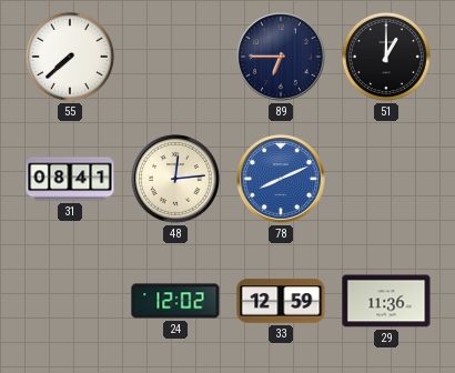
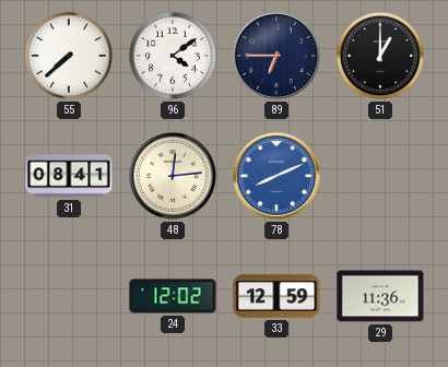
96: none -> 4:09 (173, 56)
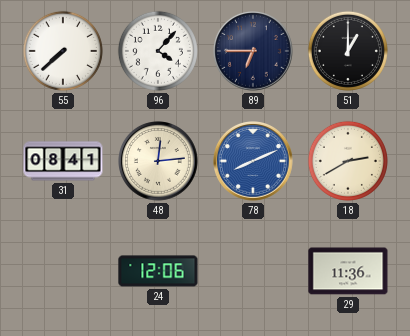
96: 4:09 -> 4:07 (158, 51)
18: none -> 2:40 (348, 161)
24: 12:02 -> 12:06 (158, 271)
33: 12:59 -> none (276, 296)
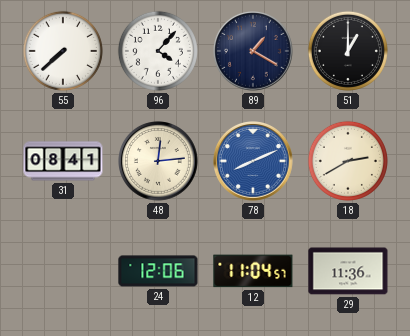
89: 6:45 -> 1:20 (254, 52)
12: none -> 11:04 (253, 271)
